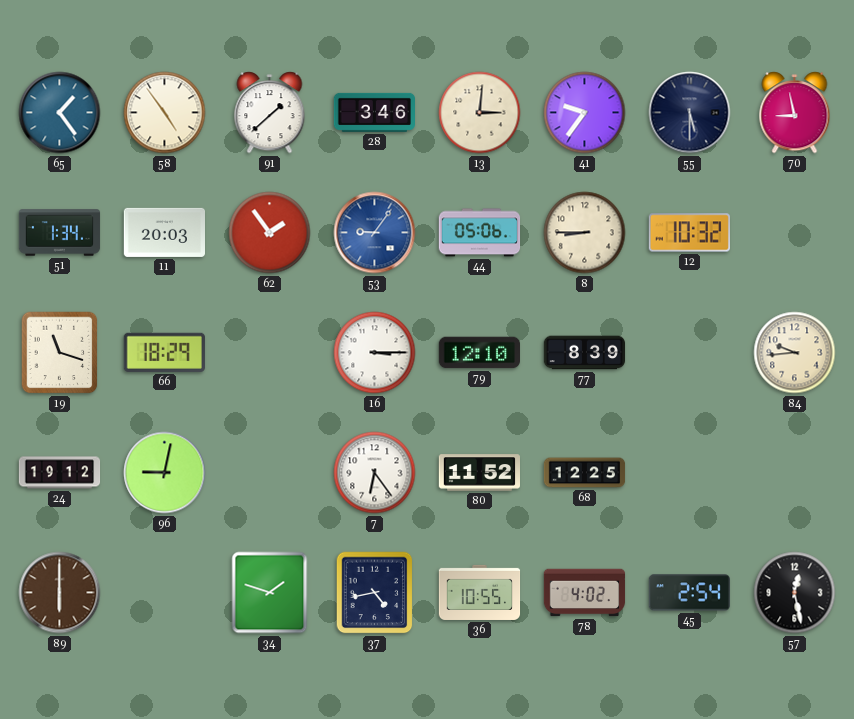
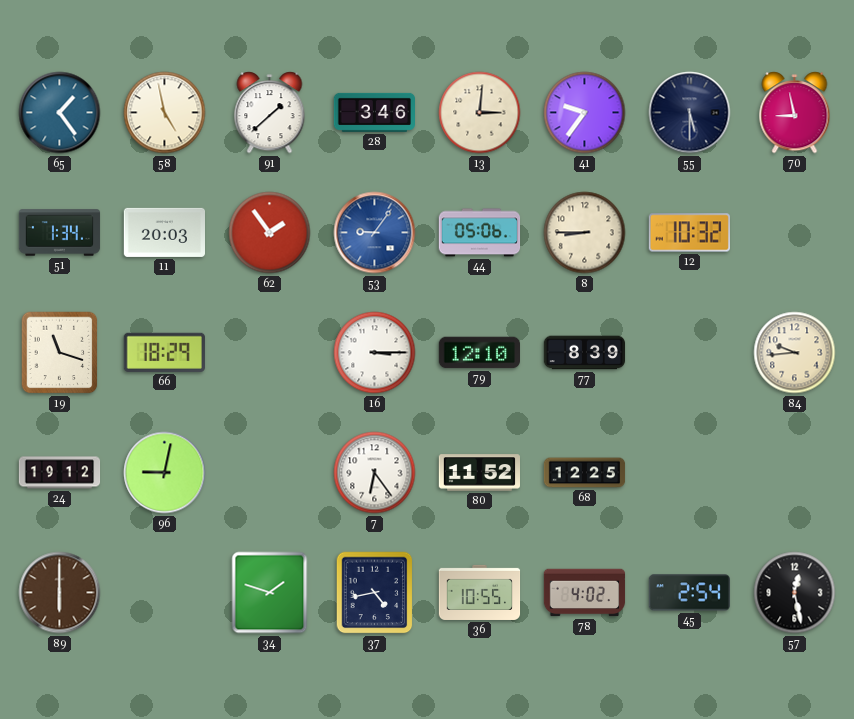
58: 4:54 -> 4:58 (165, 113)
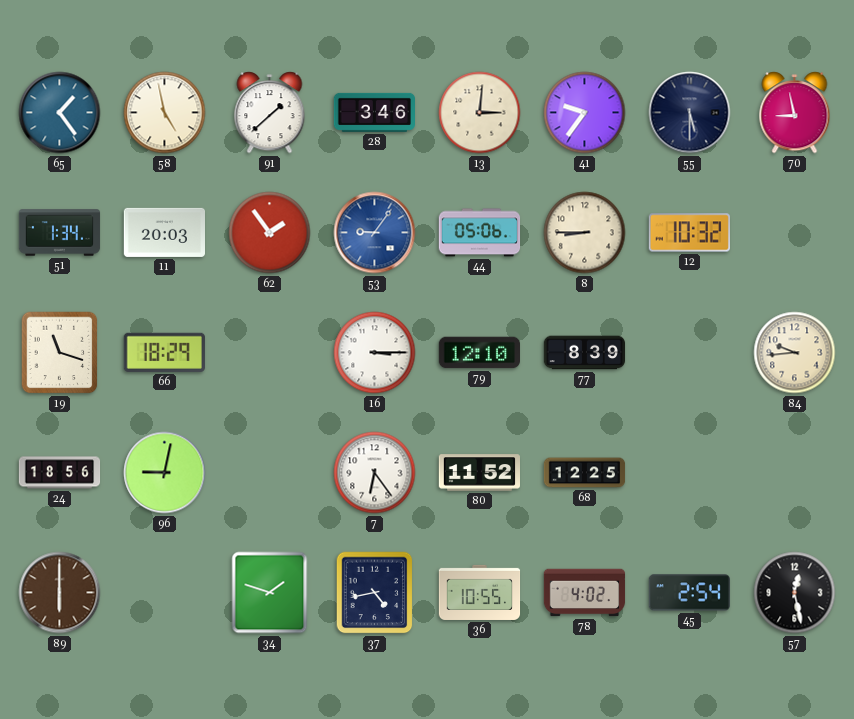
24: 19:12 -> 18:56 (60, 473)
